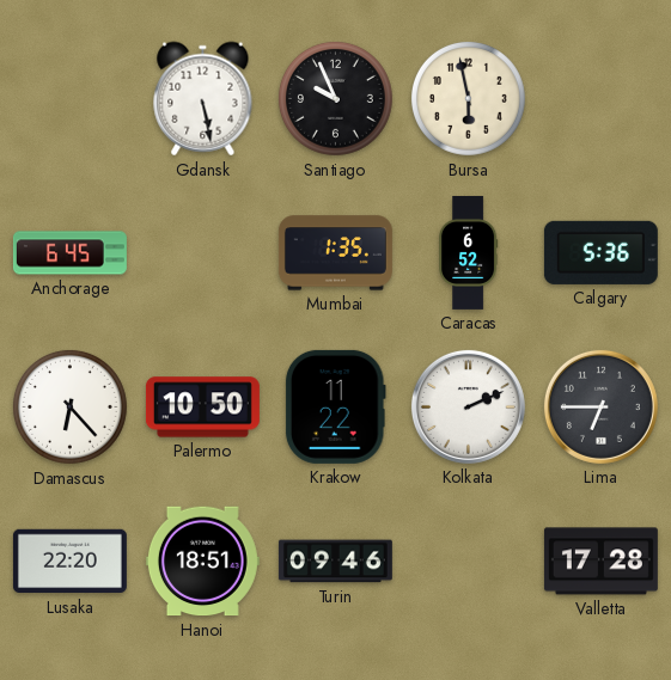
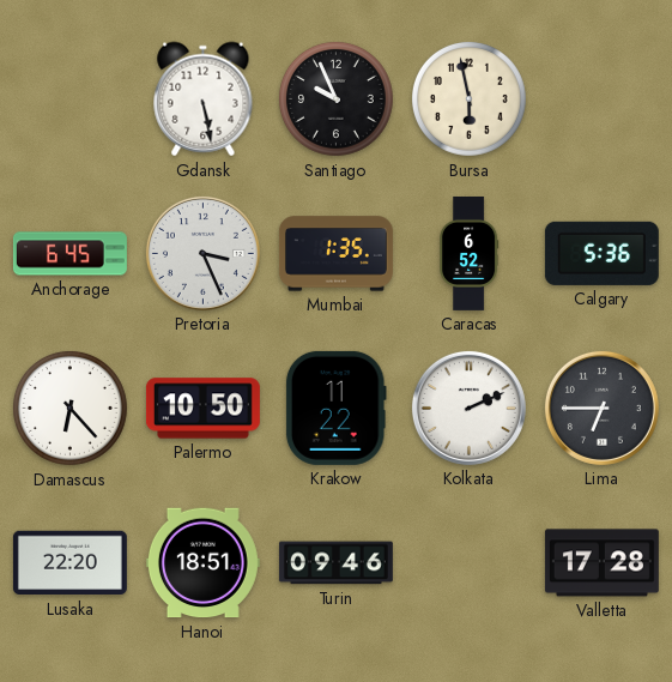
Pretoria: none -> 3:26 (202, 253)
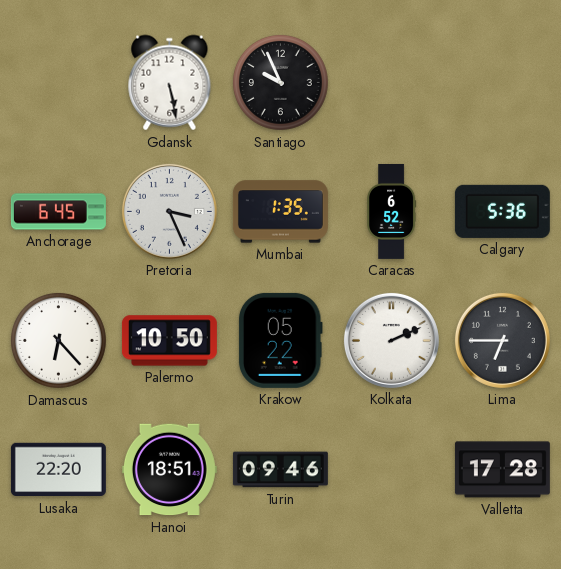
Bursa: 5:58 -> none (470, 99)
Krakow: 11:22 -> 05:22 (280, 340)
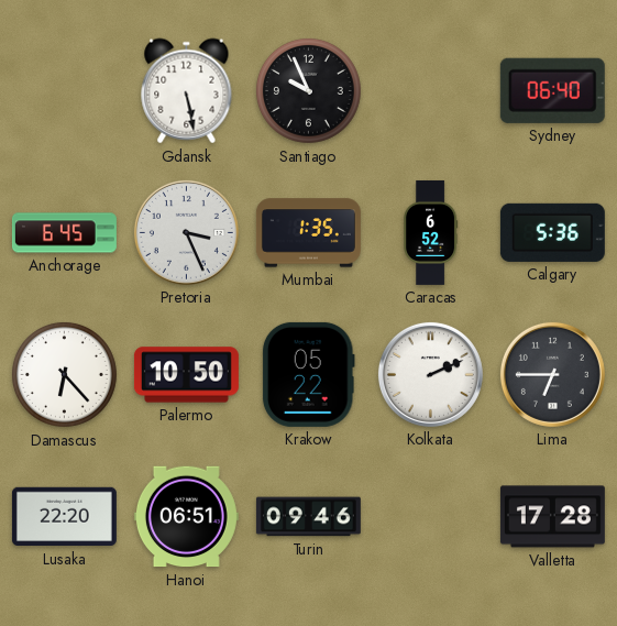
Sydney: none -> 06:40 (552, 90)
Hanoi: 18:51 -> 06:51 (186, 517)
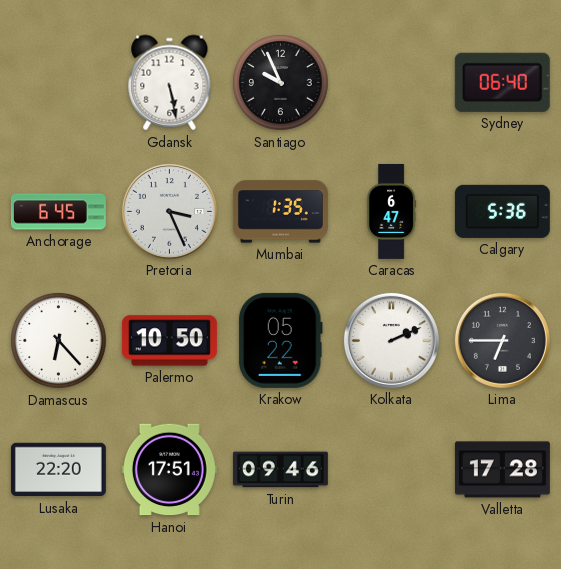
Caracas: 6:52 -> 6:47 (392, 211)
Hanoi: 06:51 -> 17:51 (169, 470)
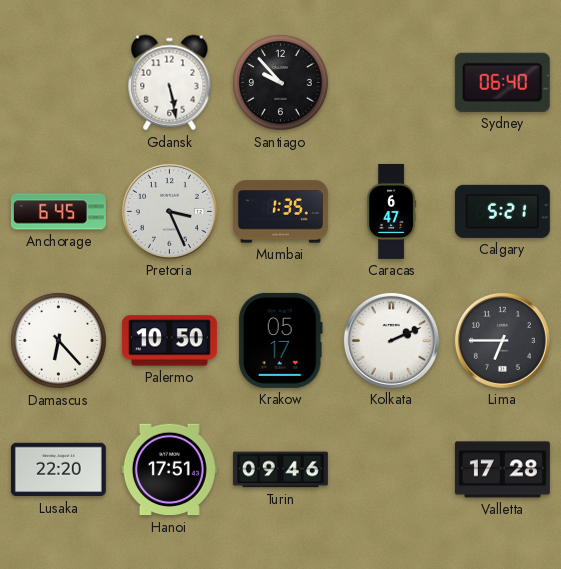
Santiago: 9:56 -> 9:53 (281, 83)
Calgary: 5:36 -> 5:21 (502, 211)
Krakow: 05:22 -> 05:17 (280, 340)
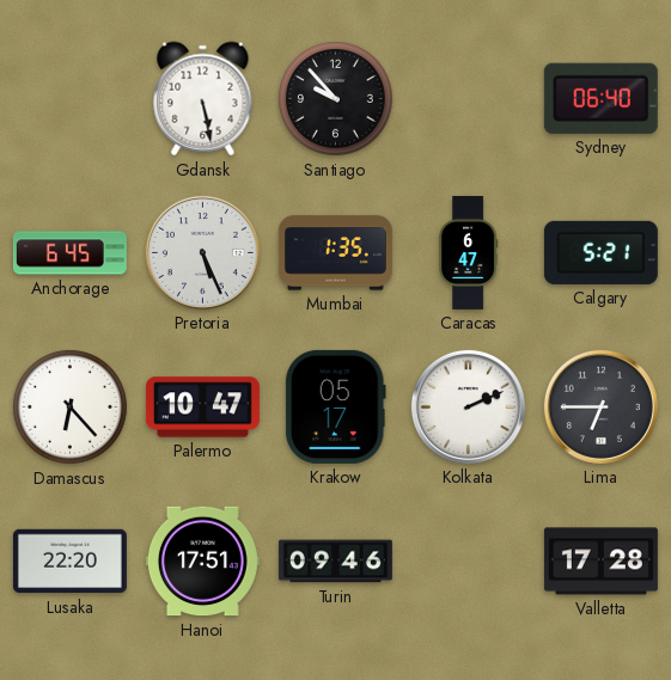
Pretoria: 3:26 -> 5:26 (202, 252)
Palermo: 10:50 -> 10:47 (202, 408)
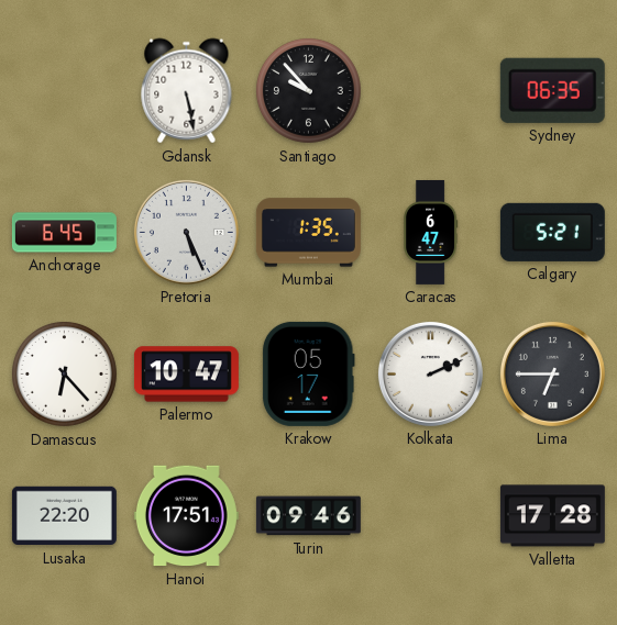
Sydney: 06:40 -> 06:35 (552, 90)
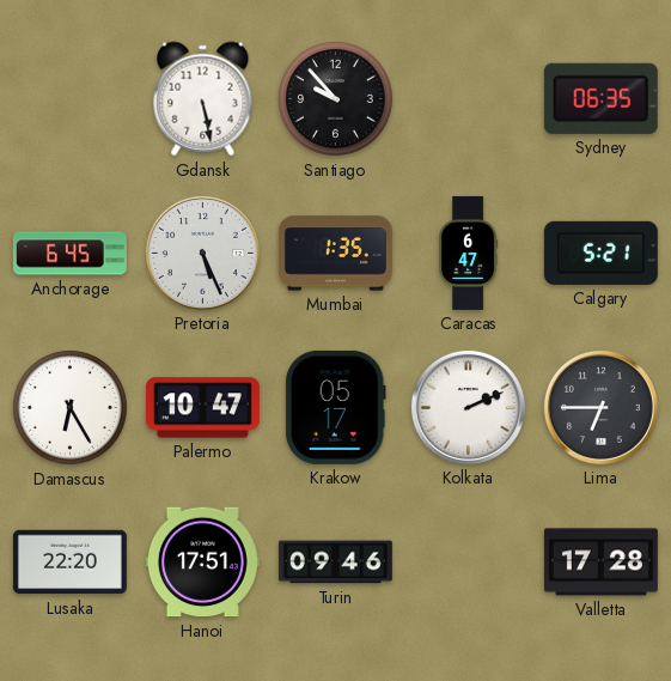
Damascus: 6:23 -> 6:25 (71, 408)
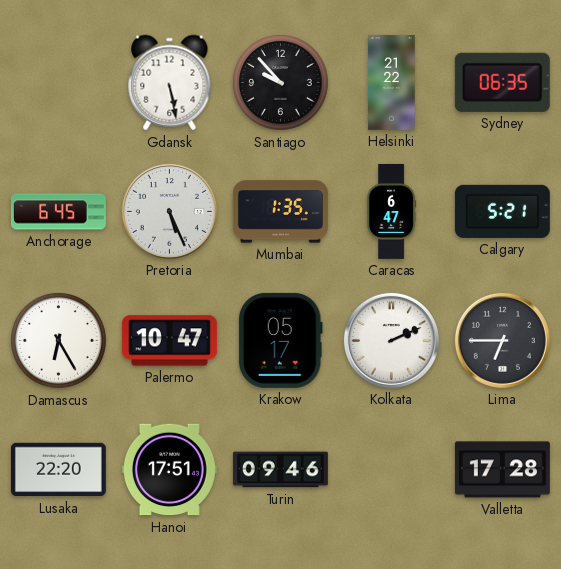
Helsinki: none -> 21:22 (392, 82)
